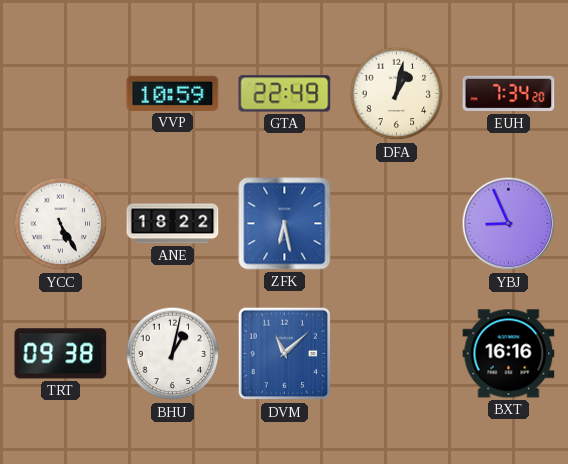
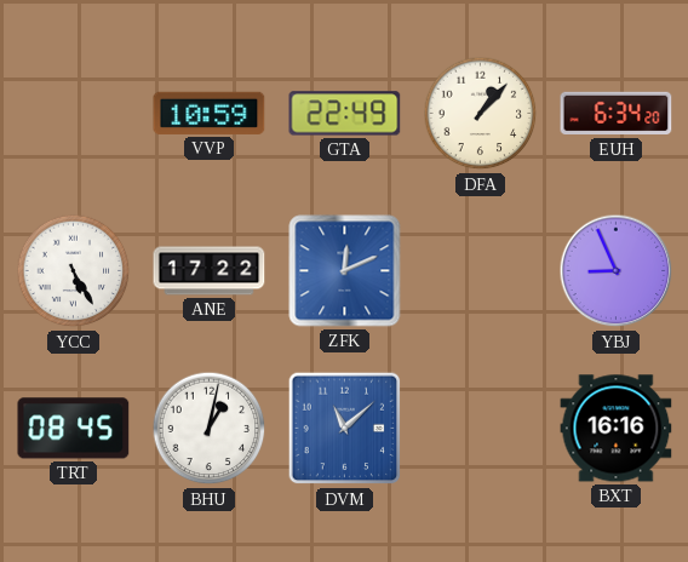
DFA: 1:02 -> 1:07 (481, 114)
EUH: 7:34 -> 6:34 (617, 114)
ANE: 18:22 -> 17:22 (210, 271)
ZFK: 6:28 -> 12:11 (345, 271)
TRT: 09:38 -> 08:45 (74, 429)
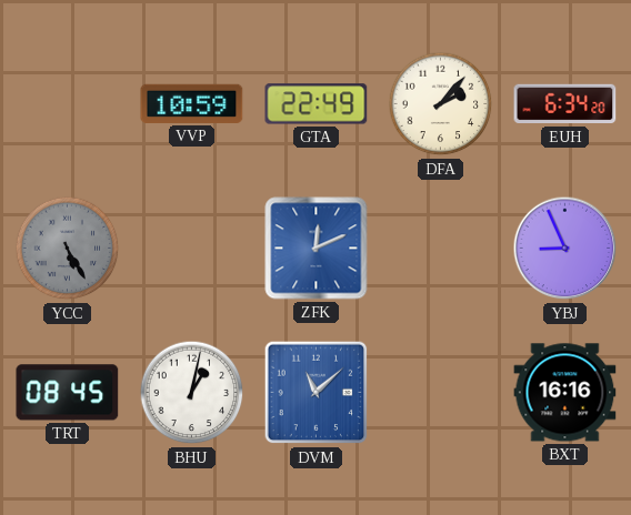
DFA: 1:07 -> 2:07 (441, 104)
YCC dial: white -> grey (68, 249)
ANE: 17:22 -> none (210, 271)
